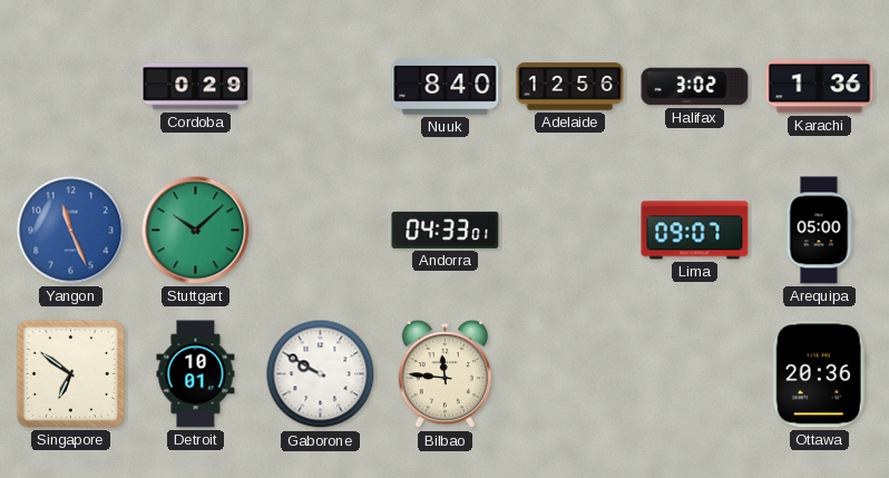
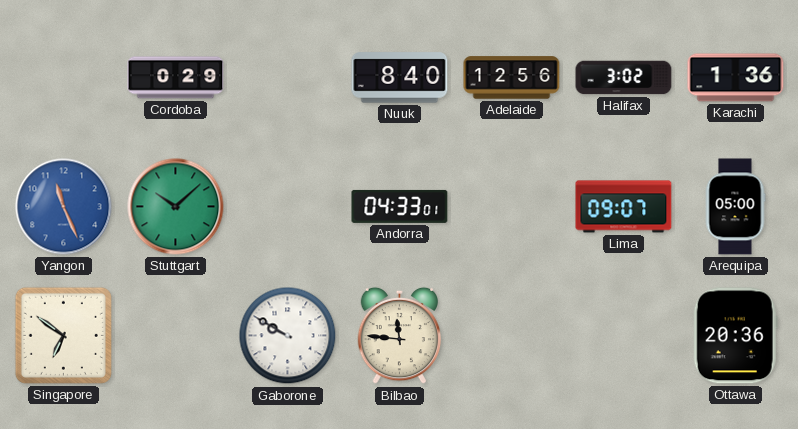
Detroit: 10:01 -> none (196, 374)
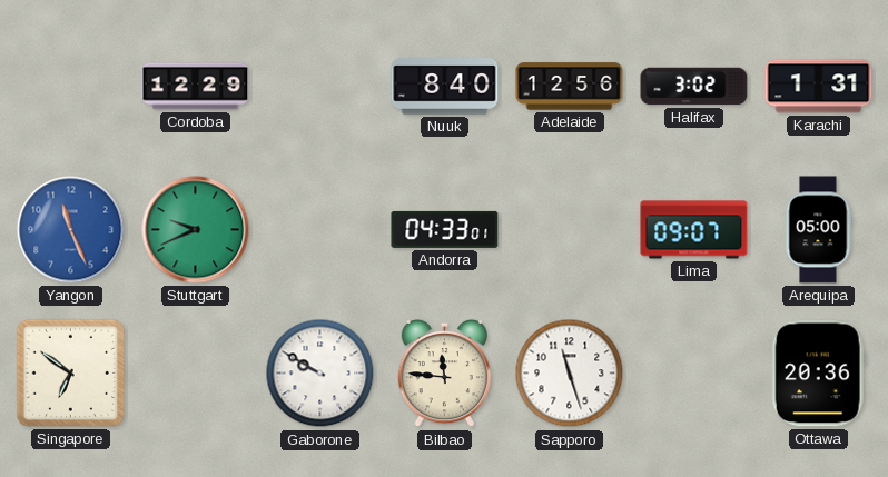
Cordoba: 0:29 -> 12:29 (196, 87)
Karachi: 1:36 -> 1:31 (819, 87)
Stuttgart: 10:08 -> 9:41 (196, 230)
Sapporo: none -> 11:27 (570, 374)
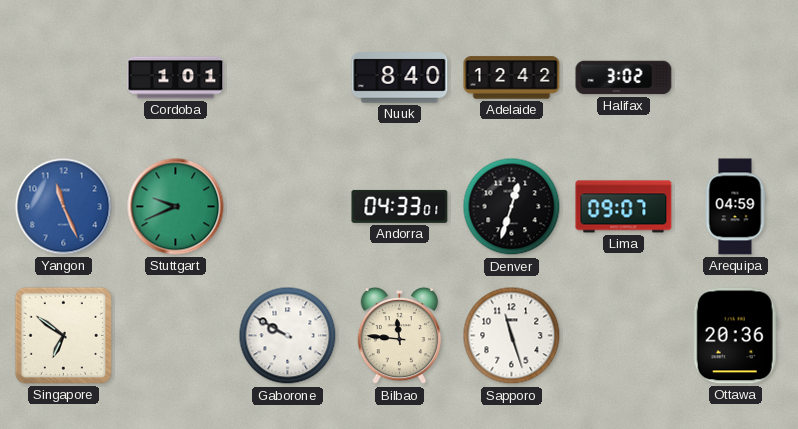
Cordoba: 12:29 -> 1:01 (176, 78)
Adelaide: 12:56 -> 12:42 (512, 78)
Karachi: 1:31 -> none (819, 87)
Denver: none -> 12:33 (512, 207)
Arequipa: 05:00 -> 04:59 (735, 207)
